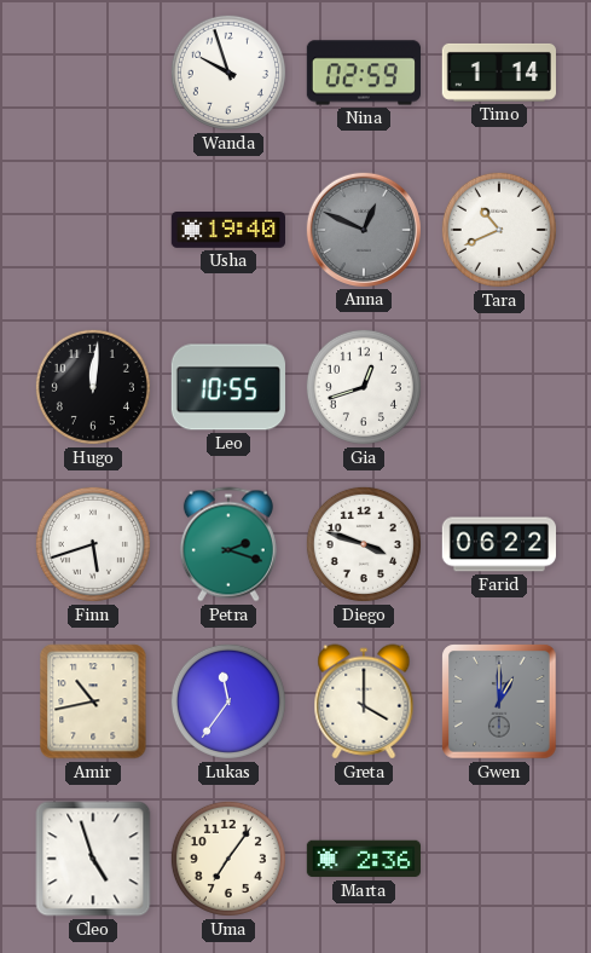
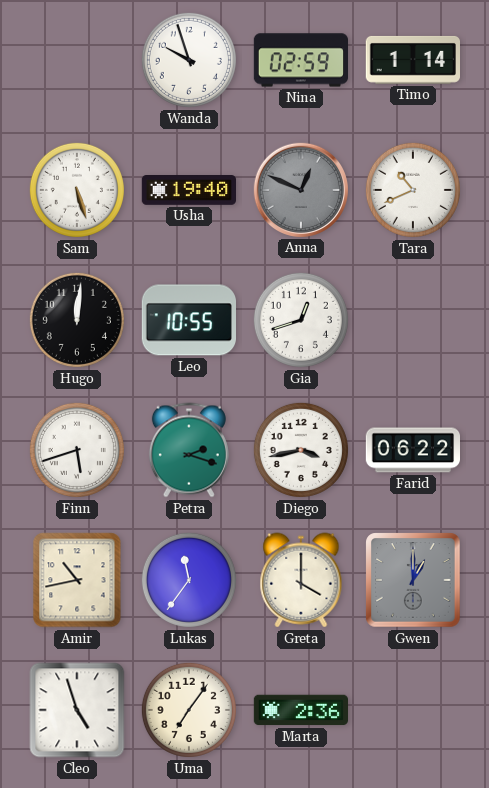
Sam: none -> 5:27 (77, 190)
Diego: 3:48 -> 3:43 (301, 450)
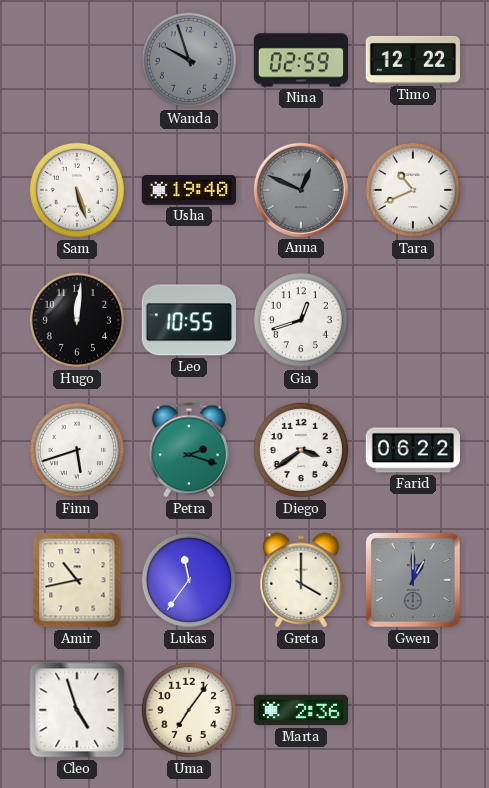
Wanda dial: white -> grey (189, 60)
Timo: 1:14 -> 12:22 (412, 60)
Diego: 3:43 -> 3:39 (301, 450)
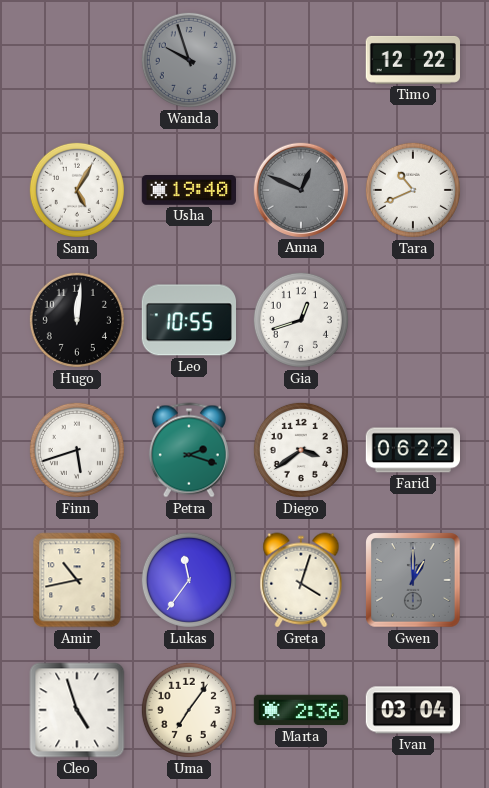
Nina: 02:59 -> none (300, 60)
Sam: 5:27 -> 5:05 (77, 190)
Greta: 4:00 -> 4:03 (301, 580)
Ivan: none -> 03:04 (412, 710)
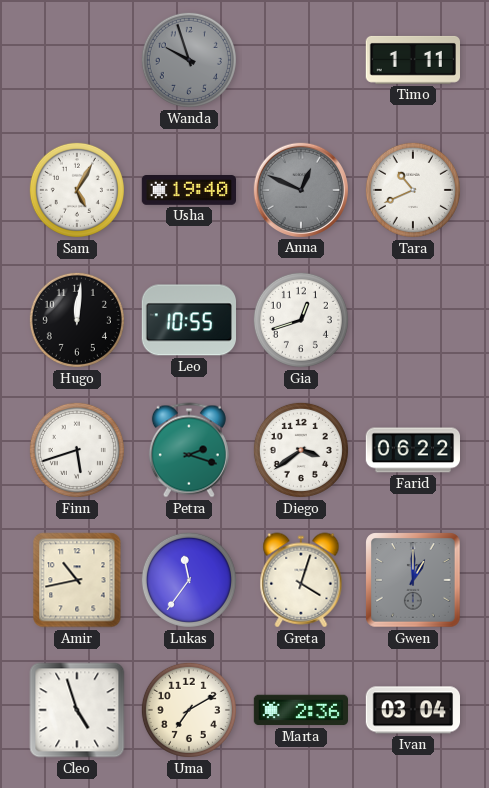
Timo: 12:22 -> 1:11 (412, 60)
Uma: 7:06 -> 7:10 (189, 710)
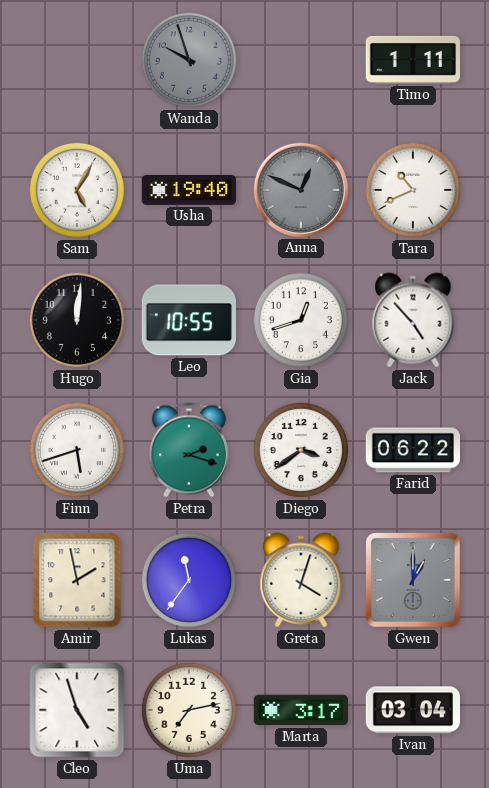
Jack: none -> 4:53 (413, 320)
Amir: 10:43 -> 1:58 (77, 580)
Uma: 7:10 -> 7:13 (189, 710)
Marta: 2:36 -> 3:17 (300, 710)
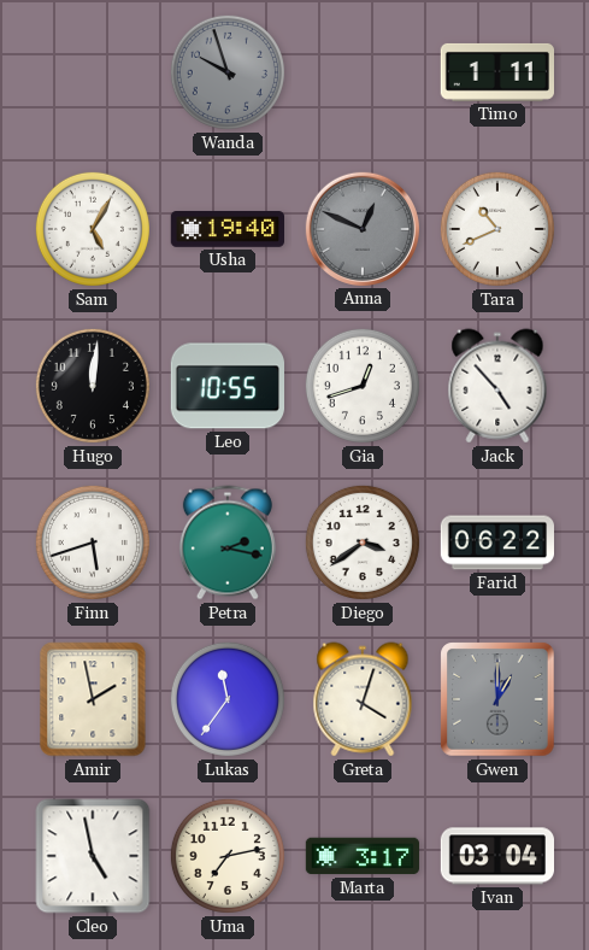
Petra: 2:18 -> 2:17 (228, 543)
Cleo: 4:57 -> 4:58 (93, 856)
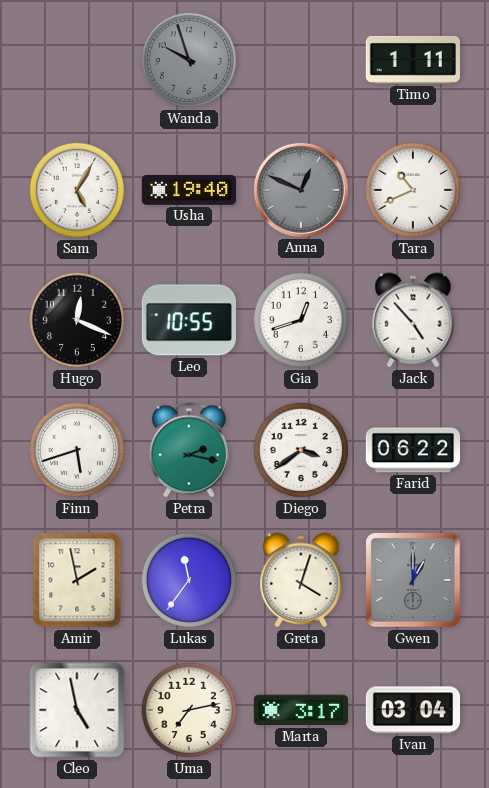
Hugo: 12:01 -> 12:19 (77, 320)
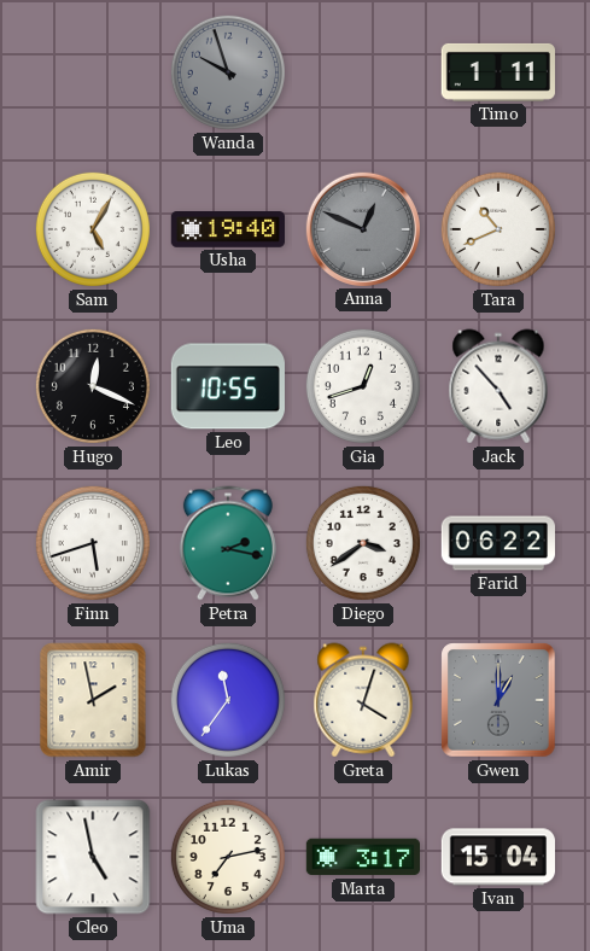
Ivan: 03:04 -> 15:04 (497, 857)
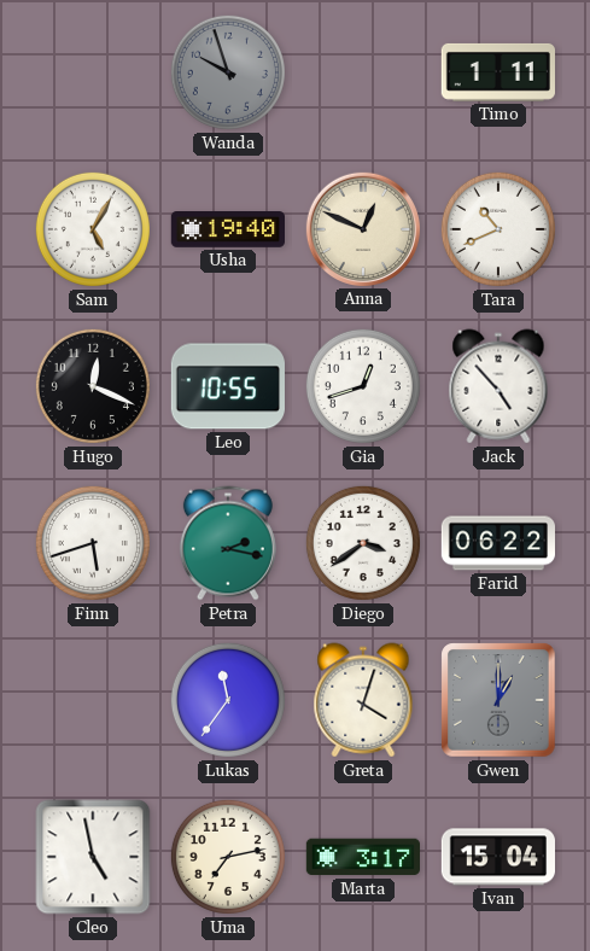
Anna dial: grey -> cream (362, 228)
Amir: 1:58 -> none (93, 700)
